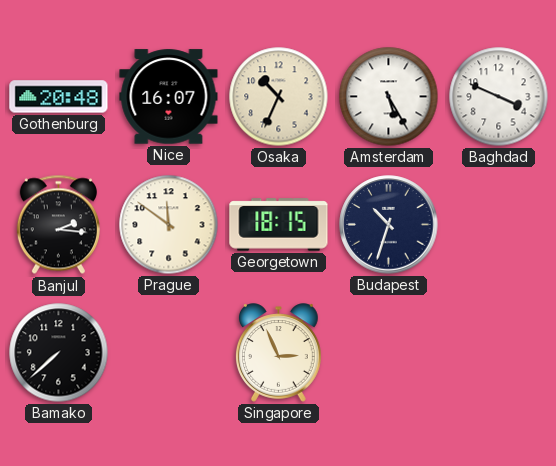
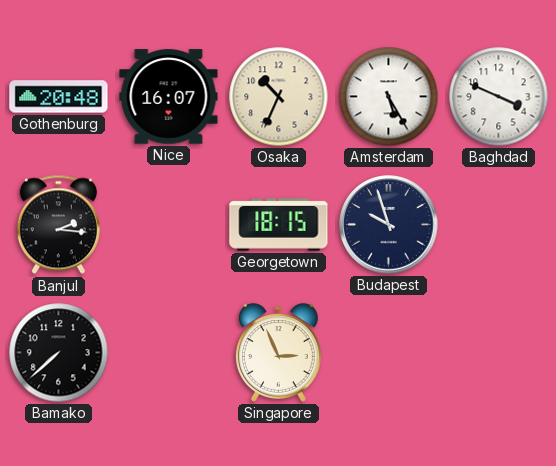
Prague: 11:51 -> none (169, 225)
Budapest: 10:33 -> 9:57 (389, 225)
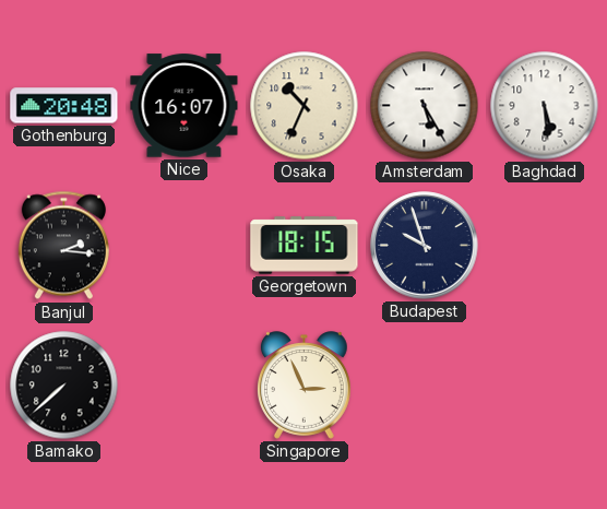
Baghdad: 3:49 -> 5:29 (545, 106)
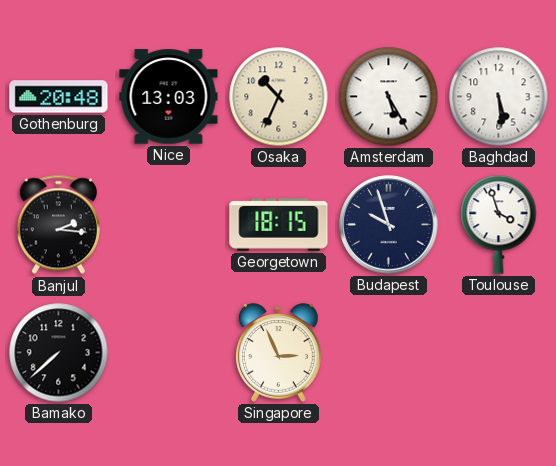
Nice: 16:07 -> 13:03 (169, 97)
Toulouse: none -> 3:57 (499, 225)
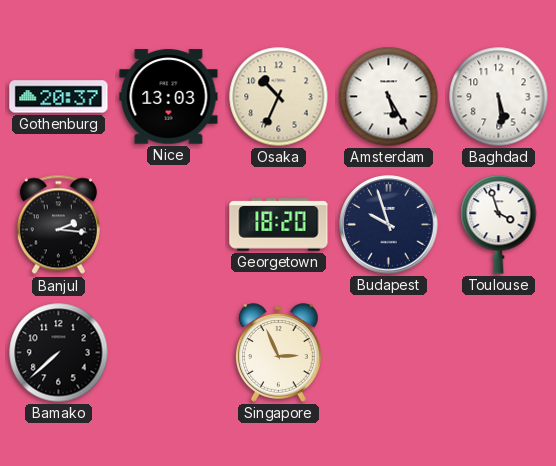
Gothenburg: 20:48 -> 20:37 (59, 97)
Georgetown: 18:15 -> 18:20 (279, 225)
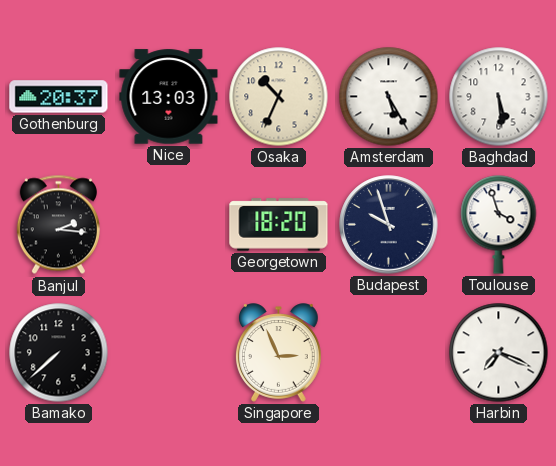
Harbin: none -> 7:19 (499, 353)
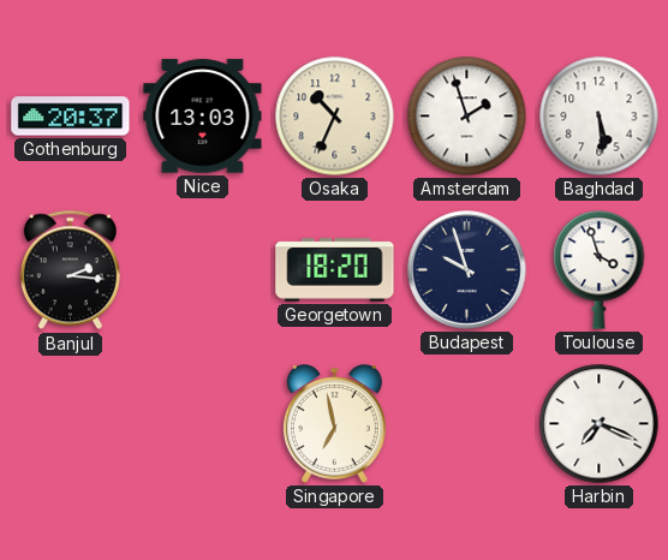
Amsterdam: 5:25 -> 1:57 (467, 117)
Bamako: 7:38 -> none (59, 353)
Singapore: 2:56 -> 6:58 (334, 424)
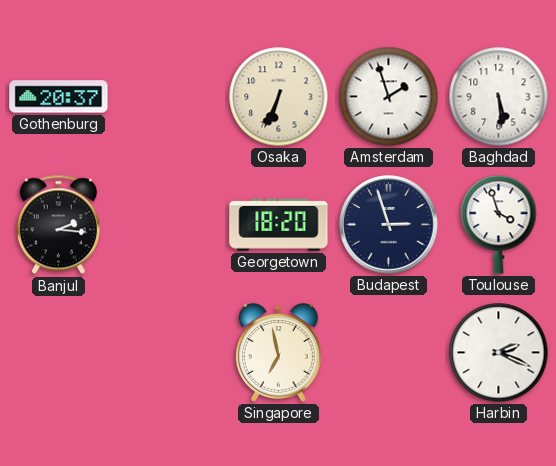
Nice: 13:03 -> none (203, 117)
Osaka: 10:34 -> 6:34 (279, 97)
Budapest: 9:57 -> 2:57 (389, 225)
Harbin: 7:19 -> 2:19 (499, 353)
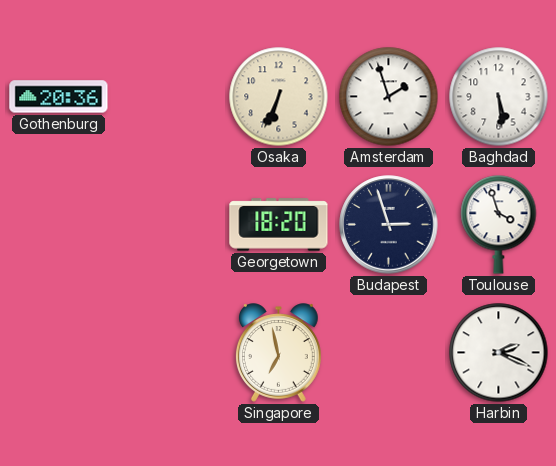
Gothenburg: 20:37 -> 20:36 (59, 97)
Banjul: 2:16 -> none (58, 225)
